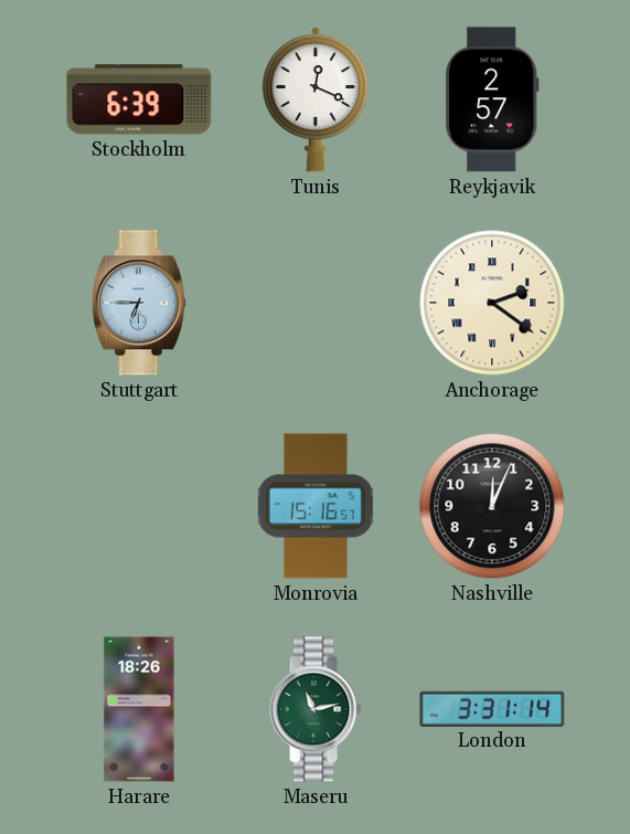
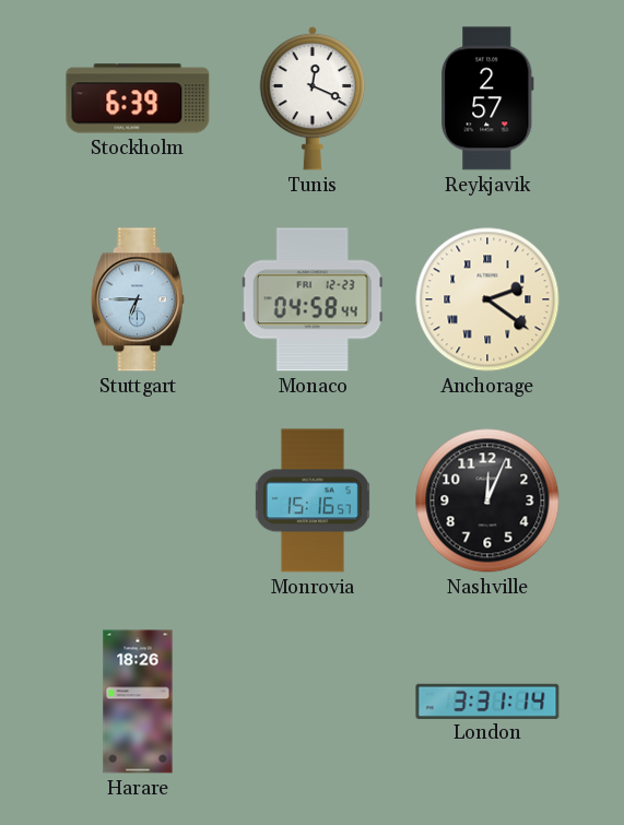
Monaco: none -> 04:58 (313, 299)
Maseru: 11:13 -> none (316, 709)
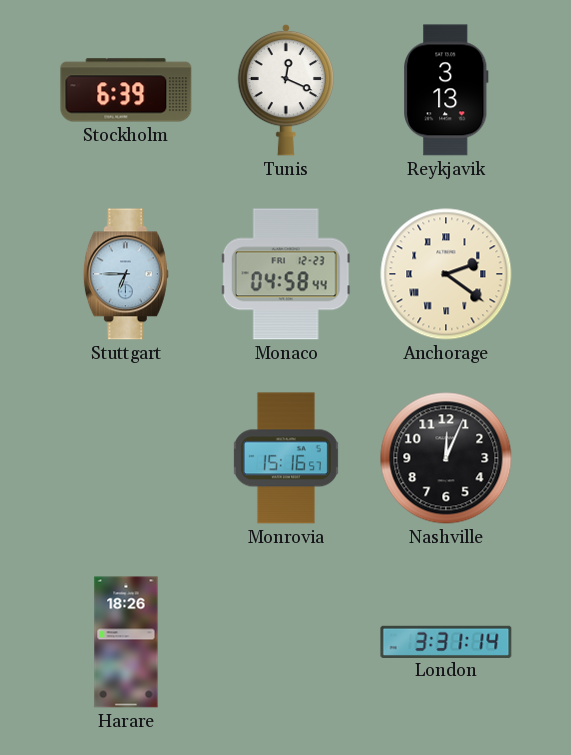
Reykjavik: 2:57 -> 3:13 (446, 90)
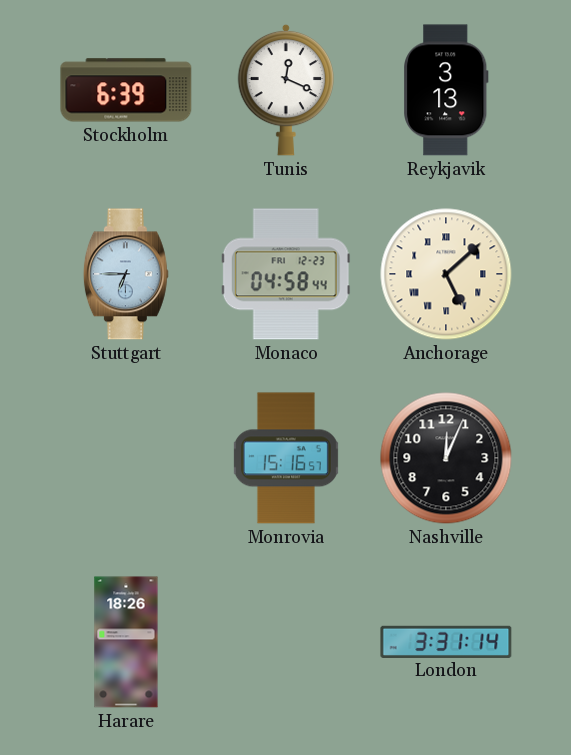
Anchorage: 2:21 -> 5:08 (446, 274)
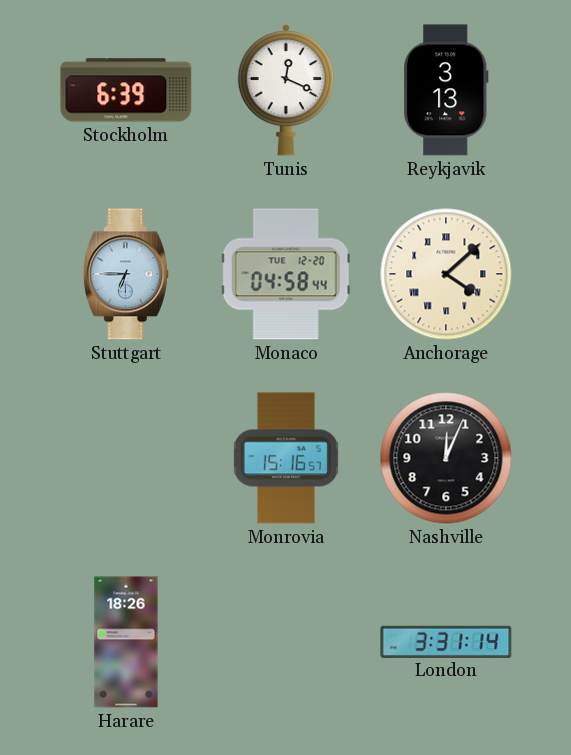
Monaco date: FRI 12-23 -> TUE 12-20 (286, 274)
Anchorage: 5:08 -> 4:08 (446, 274)
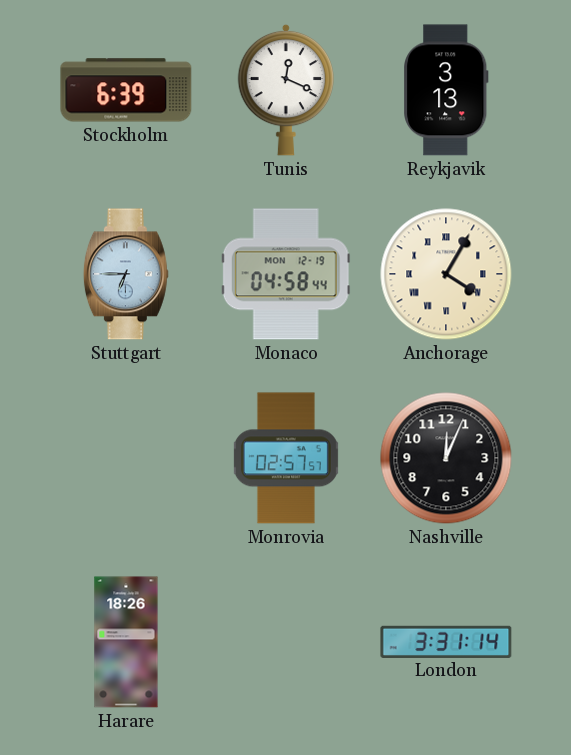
Monaco date: TUE 12-20 -> MON 12-19 (286, 274)
Anchorage: 4:08 -> 4:05 (446, 274)
Monrovia: 15:16 -> 02:57 (286, 458)
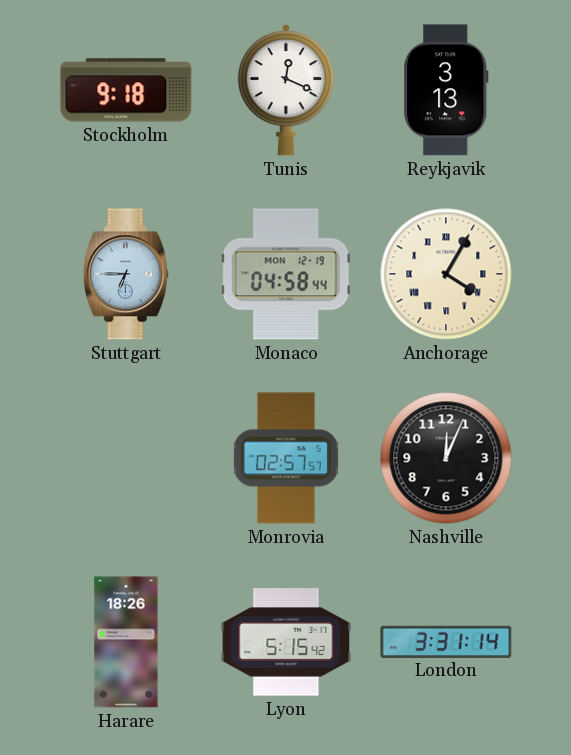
Stockholm: 6:39 -> 9:18 (126, 90)
Lyon: none -> 5:15 (286, 642)
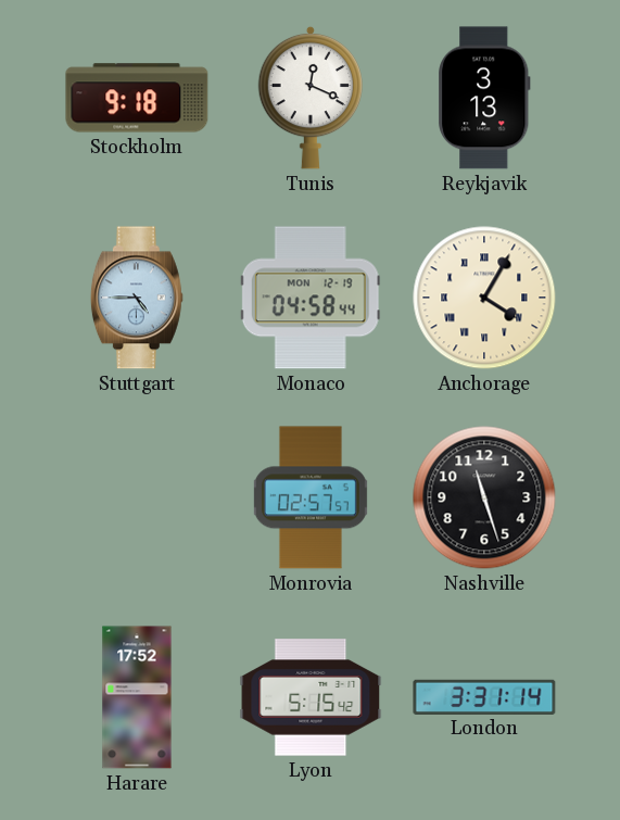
Stuttgart: 6:45 -> 4:45 (137, 298)
Nashville: 12:04 -> 11:27 (484, 497)
Harare: 18:26 -> 17:52 (137, 697)
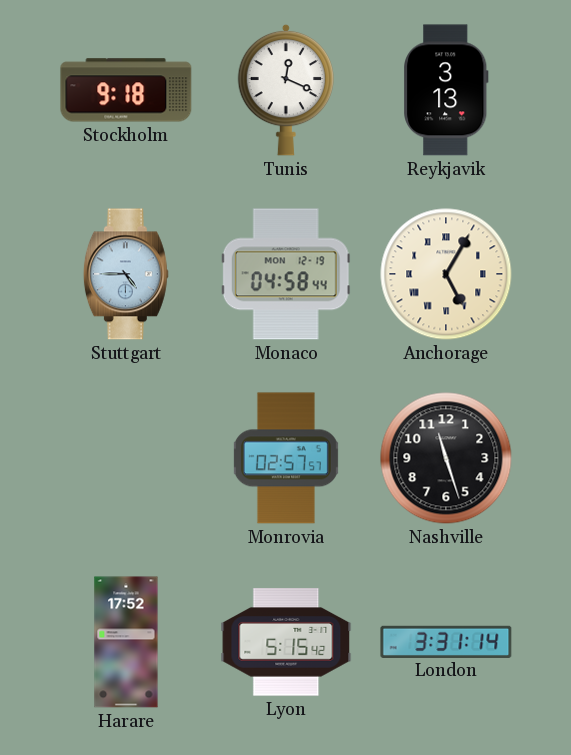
Anchorage: 4:05 -> 5:05 (446, 274)
